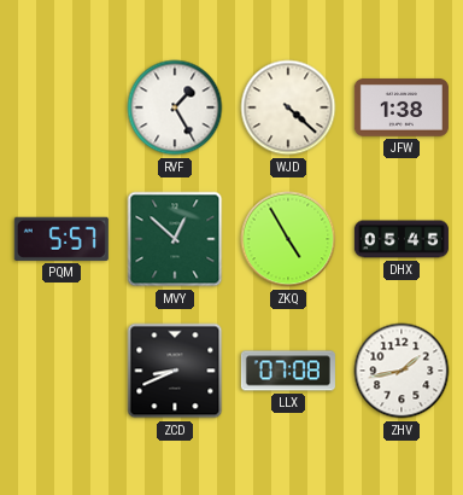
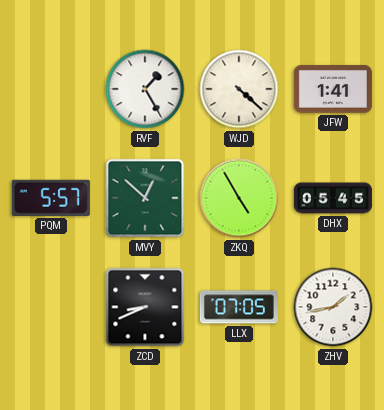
JFW: 1:38 -> 1:41 (333, 89)
LLX: 07:08 -> 07:05 (239, 307)
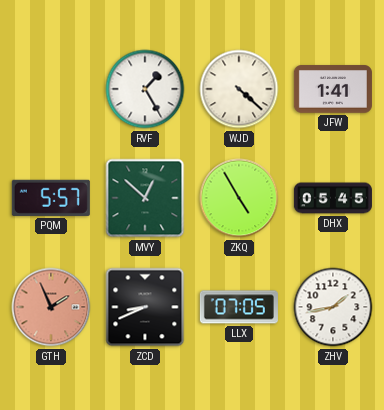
GTH: none -> 1:56 (51, 307)
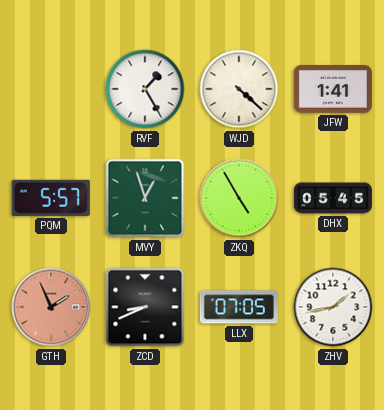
MVY: 12:52 -> 12:57 (145, 198)
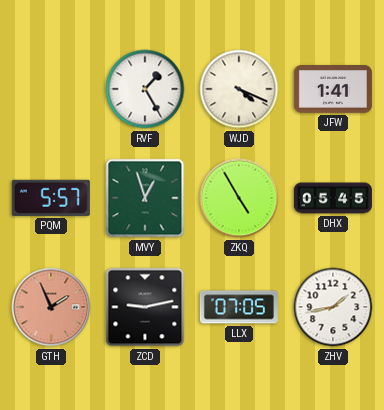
WJD: 4:22 -> 4:19 (239, 89)
ZCD: 8:41 -> 9:13 (145, 307)
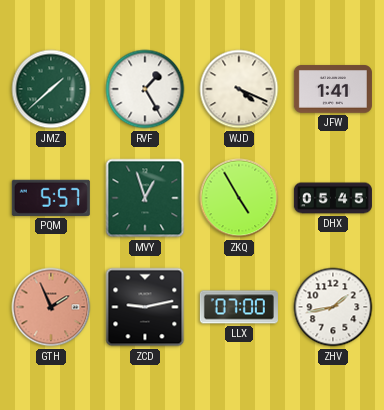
JMZ: none -> 1:38 (51, 89)
LLX: 07:05 -> 07:00 (239, 307)
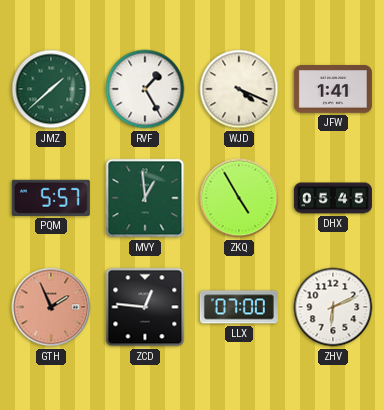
MVY: 12:57 -> 12:59 (145, 198)
ZCD: 9:13 -> 12:46 (145, 307)
ZHV: 1:43 -> 6:11 (333, 307)
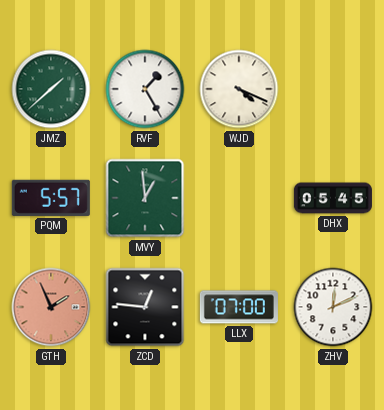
JFW: 1:41 -> none (333, 89)
ZKQ: 4:55 -> none (239, 198)
ZHV: 6:11 -> 12:11 (333, 307)
